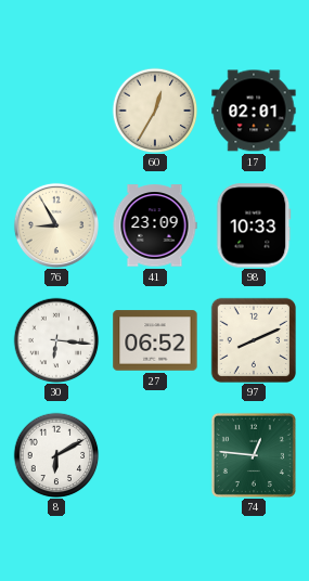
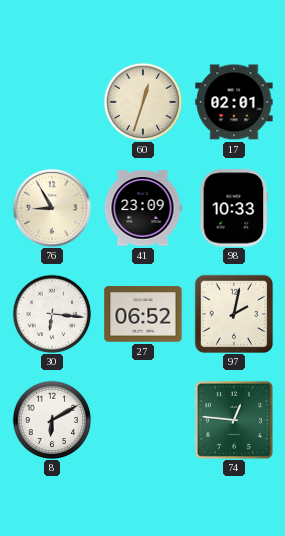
60: 12:35 -> 12:33 (143, 102)
97: 8:11 -> 2:02 (233, 313)
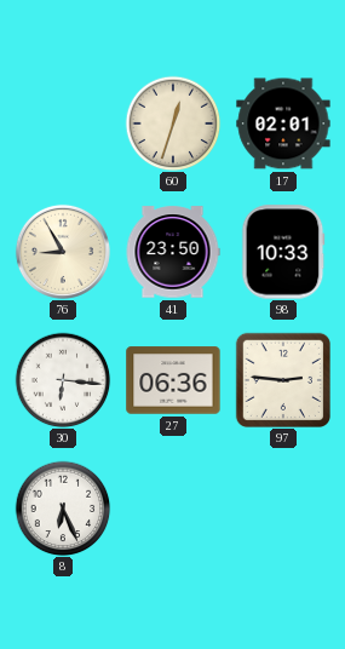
41: 23:09 -> 23:50 (173, 252)
27: 06:52 -> 06:36 (173, 380)
97: 2:02 -> 2:46 (282, 379)
8: 6:10 -> 6:26 (63, 509)
74: 12:46 -> none (234, 420)
